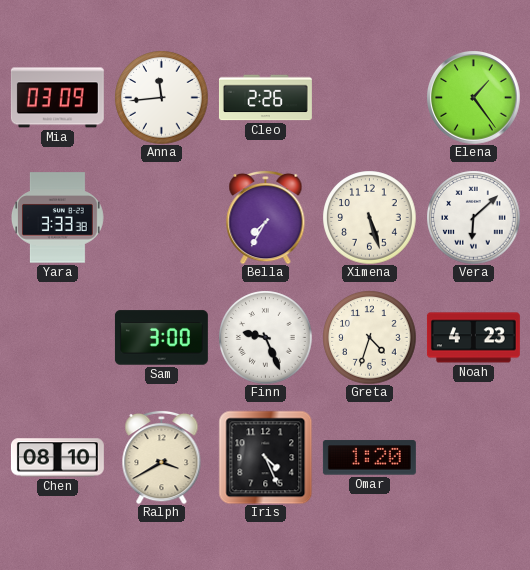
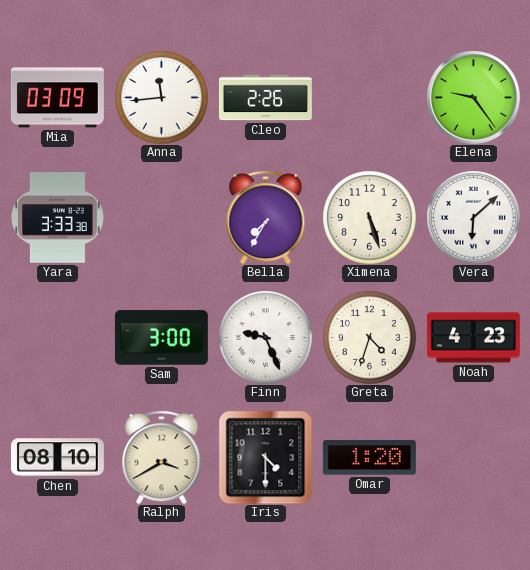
Elena: 1:24 -> 9:24 (474, 98)
Iris: 4:26 -> 4:30 (265, 457)
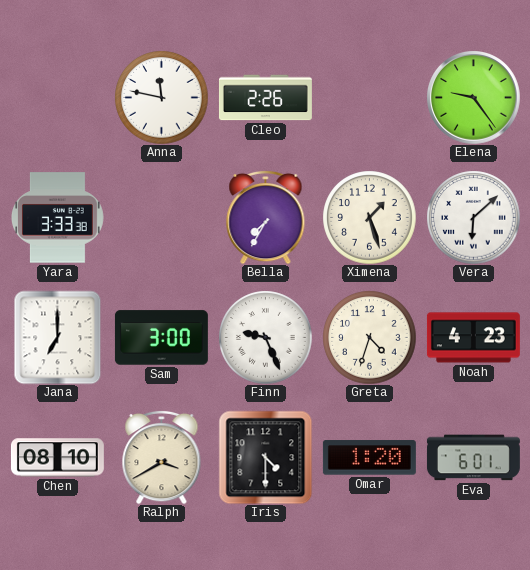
Mia: 03:09 -> none (57, 98)
Anna: 11:44 -> 11:47 (161, 97)
Ximena: 5:27 -> 1:27 (369, 217)
Jana: none -> 7:00 (58, 337)
Eva: none -> 6:01 (473, 458)
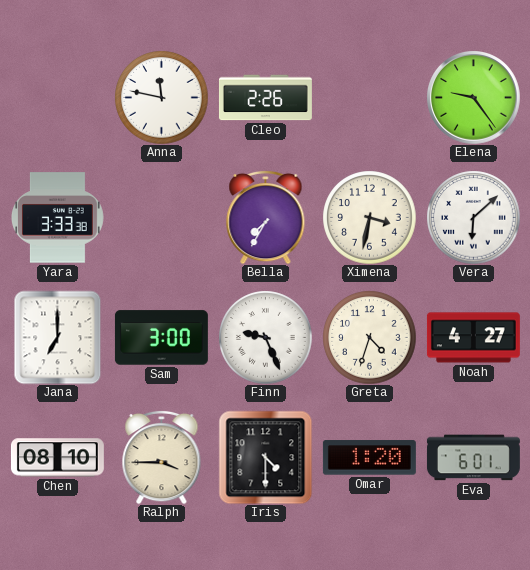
Ximena: 1:27 -> 3:32 (369, 217)
Noah: 4:23 -> 4:27 (473, 338)
Ralph: 3:40 -> 3:45 (162, 457)
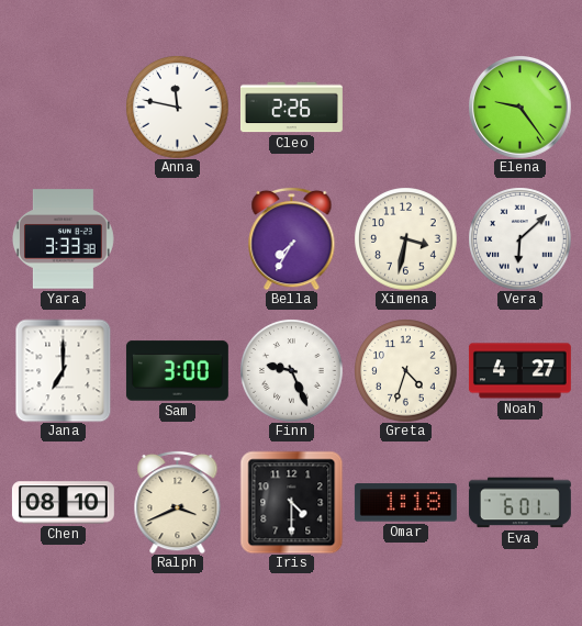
Ralph: 3:45 -> 3:41 (178, 502)
Omar: 1:20 -> 1:18 (405, 503)
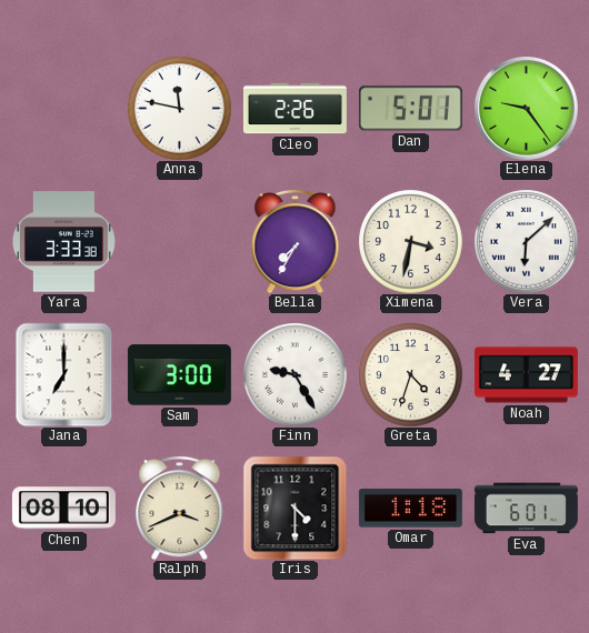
Dan: none -> 5:01 (410, 109)
Finn: 9:26 -> 9:25 (294, 374)
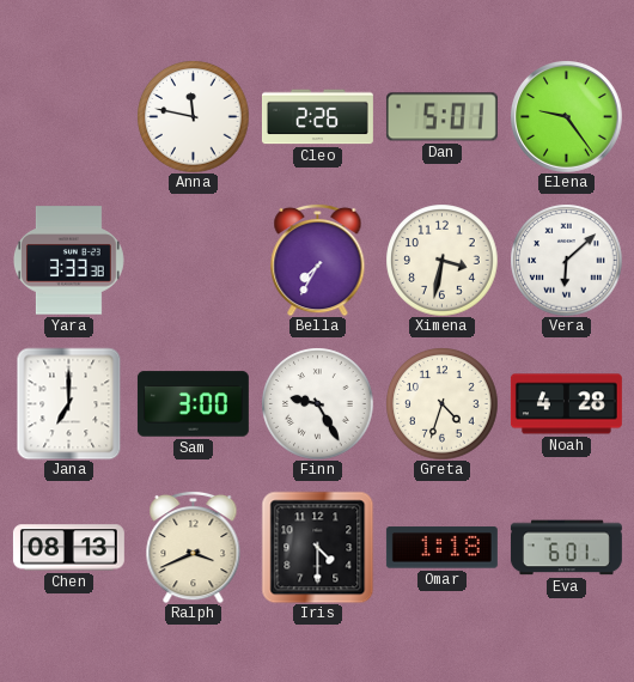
Noah: 4:27 -> 4:28 (566, 404)
Chen: 08:10 -> 08:13 (68, 548)
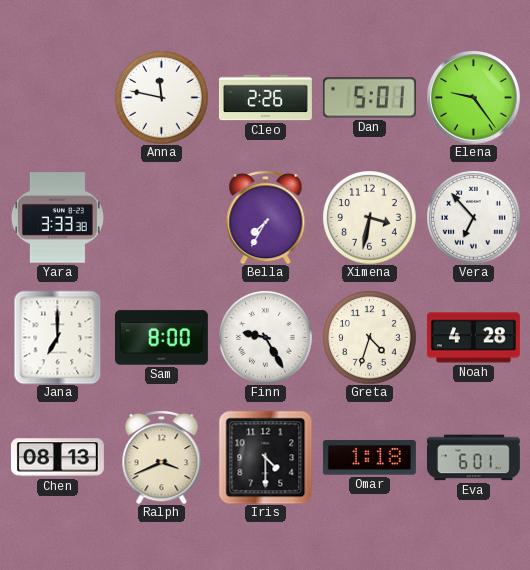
Vera: 6:08 -> 6:53 (473, 217)
Sam: 3:00 -> 8:00 (161, 338)
